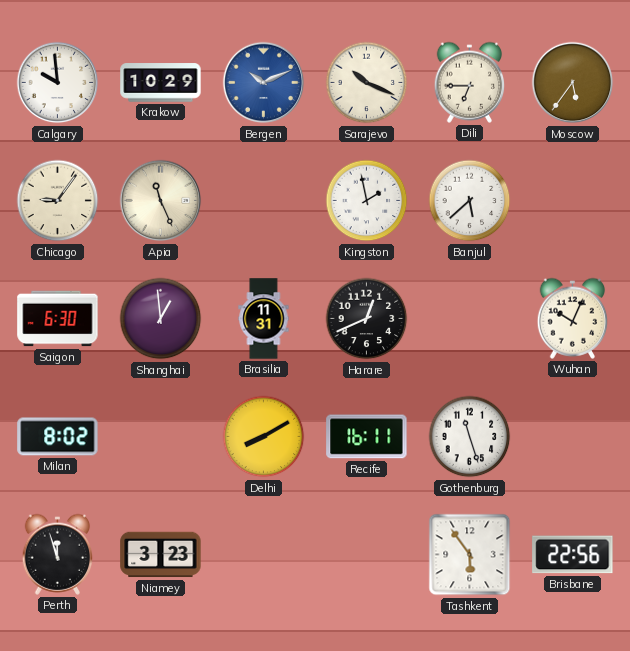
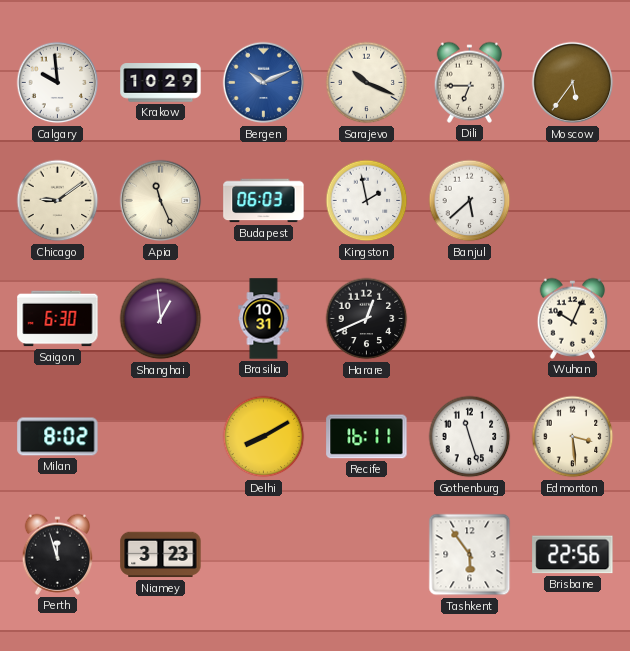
Chicago: 9:06 -> 9:09 (58, 201)
Budapest: none -> 06:03 (264, 201)
Brasilia: 11:31 -> 10:31 (264, 319)
Edmonton: none -> 3:29 (573, 437)
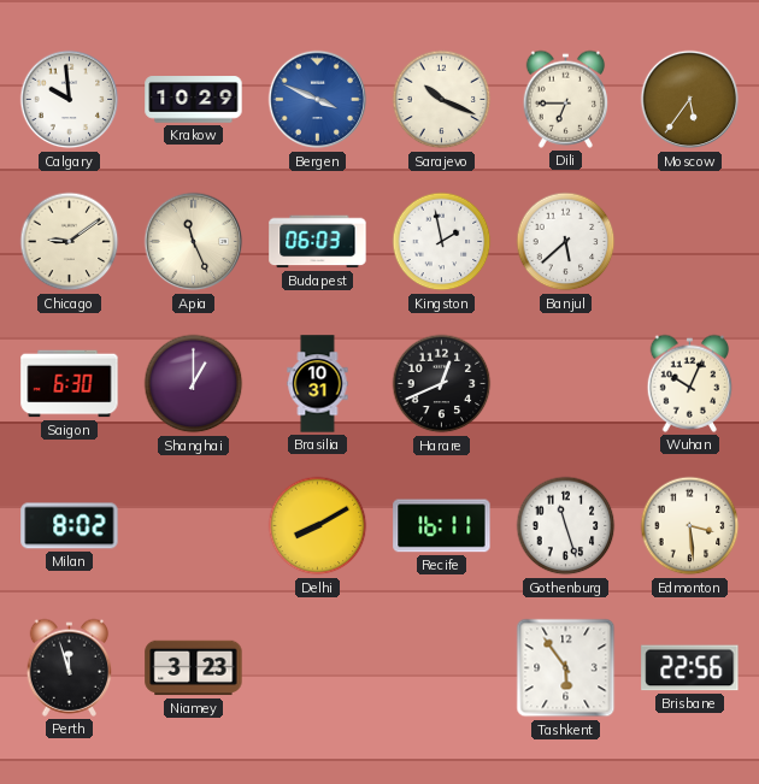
Bergen: 10:11 -> 3:49 (318, 100)
Shanghai: 12:59 -> 1:00 (194, 384)
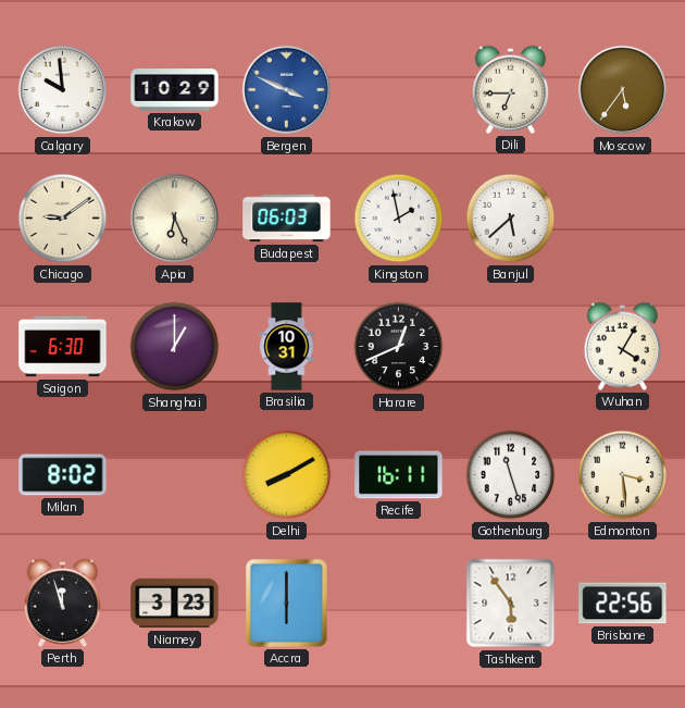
Sarajevo: 10:19 -> none (442, 100)
Apia: 11:26 -> 6:26 (175, 219)
Wuhan: 10:04 -> 4:05 (623, 346)
Accra: none -> 6:00 (286, 603)
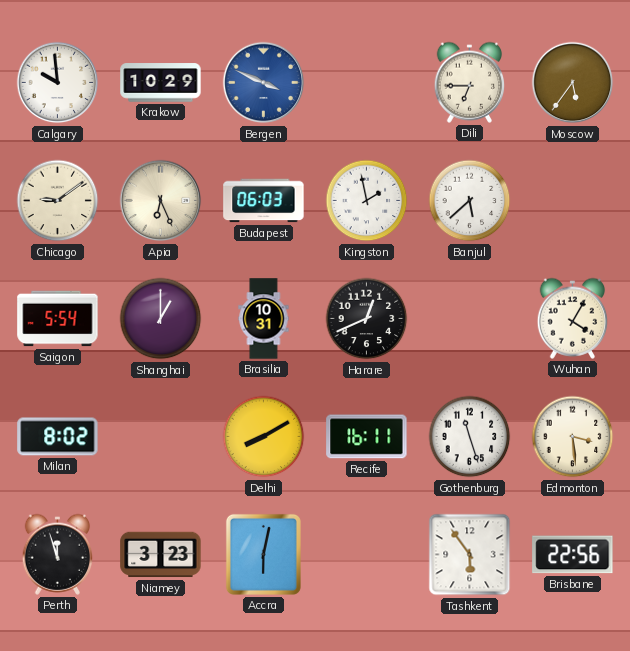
Saigon: 6:30 -> 5:54 (58, 319)
Accra: 6:00 -> 6:02 (263, 554)
